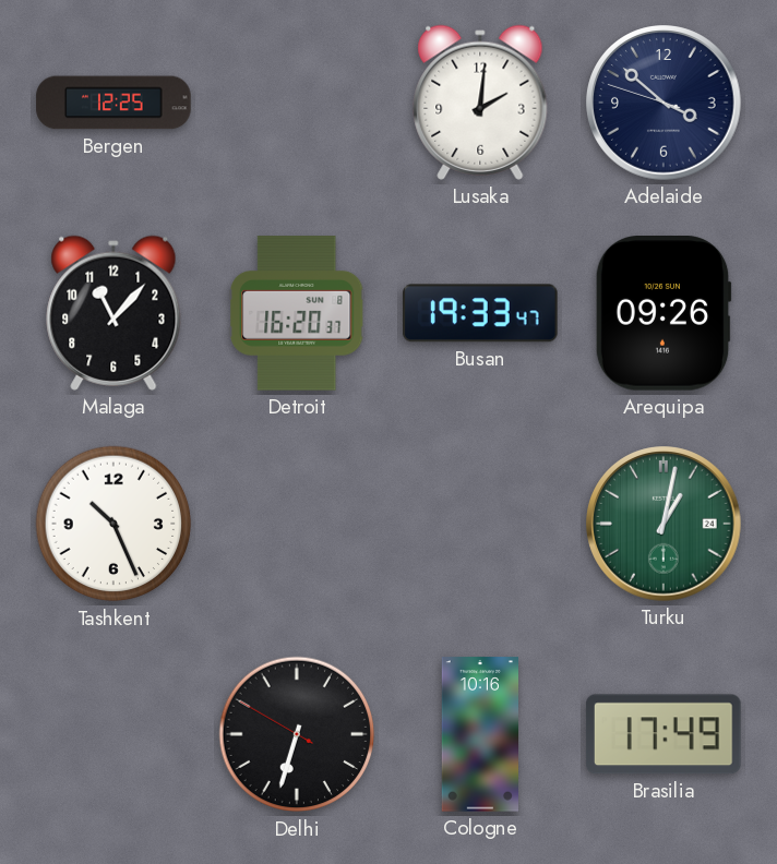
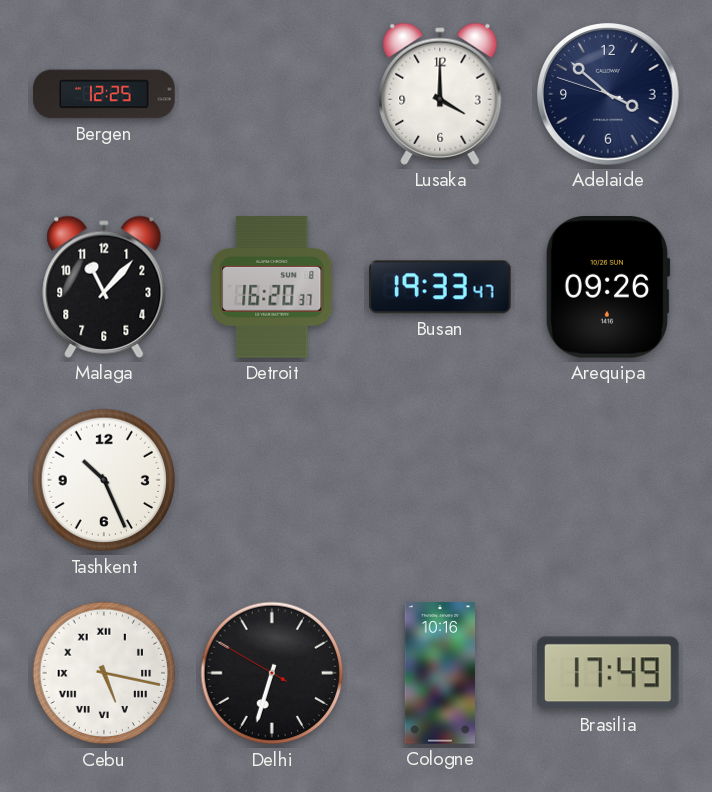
Lusaka: 2:01 -> 4:00 (440, 94)
Turku: 1:02 -> none (664, 524)
Cebu: none -> 5:17 (104, 673)
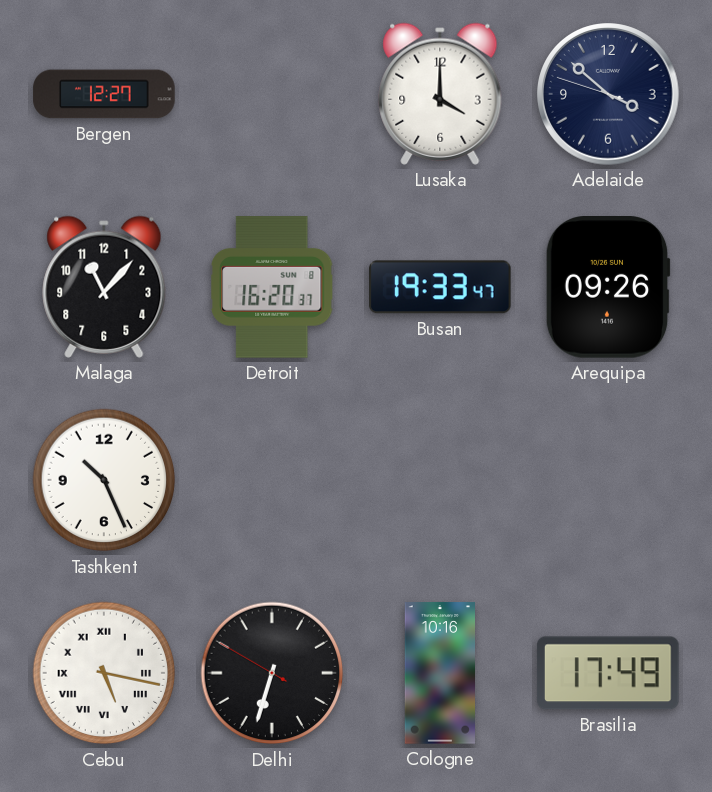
Bergen: 12:25 -> 12:27 (104, 94)
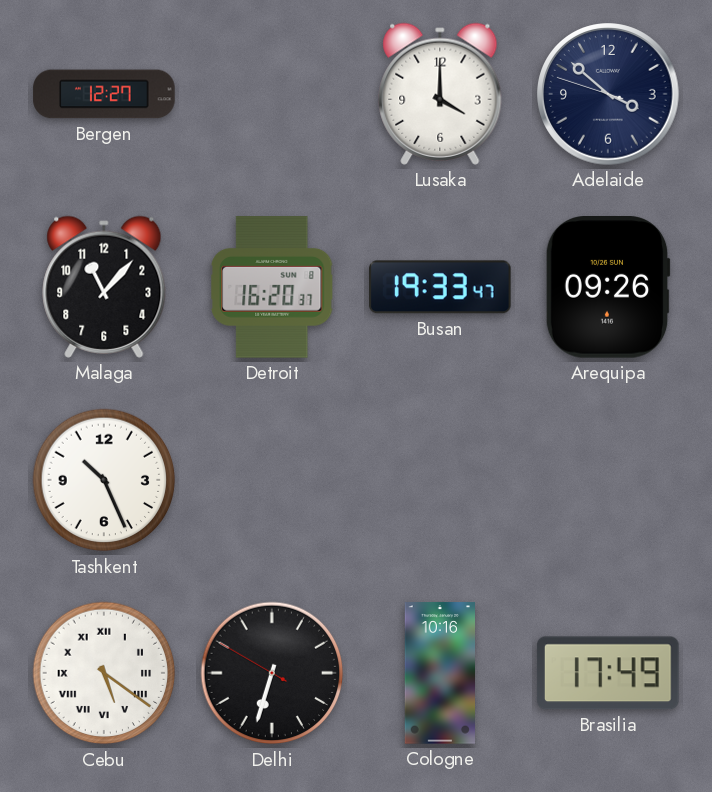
Cebu: 5:17 -> 5:21 (104, 673)
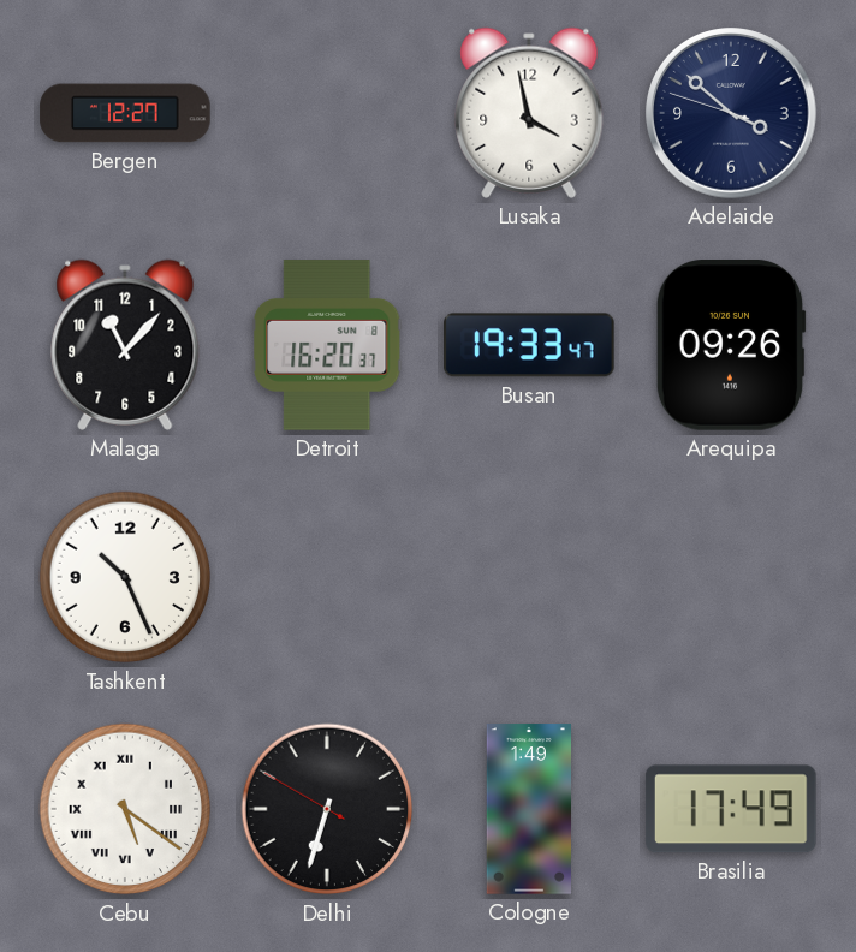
Lusaka: 4:00 -> 3:58 (529, 113)
Cologne: 10:16 -> 1:49 (528, 809)
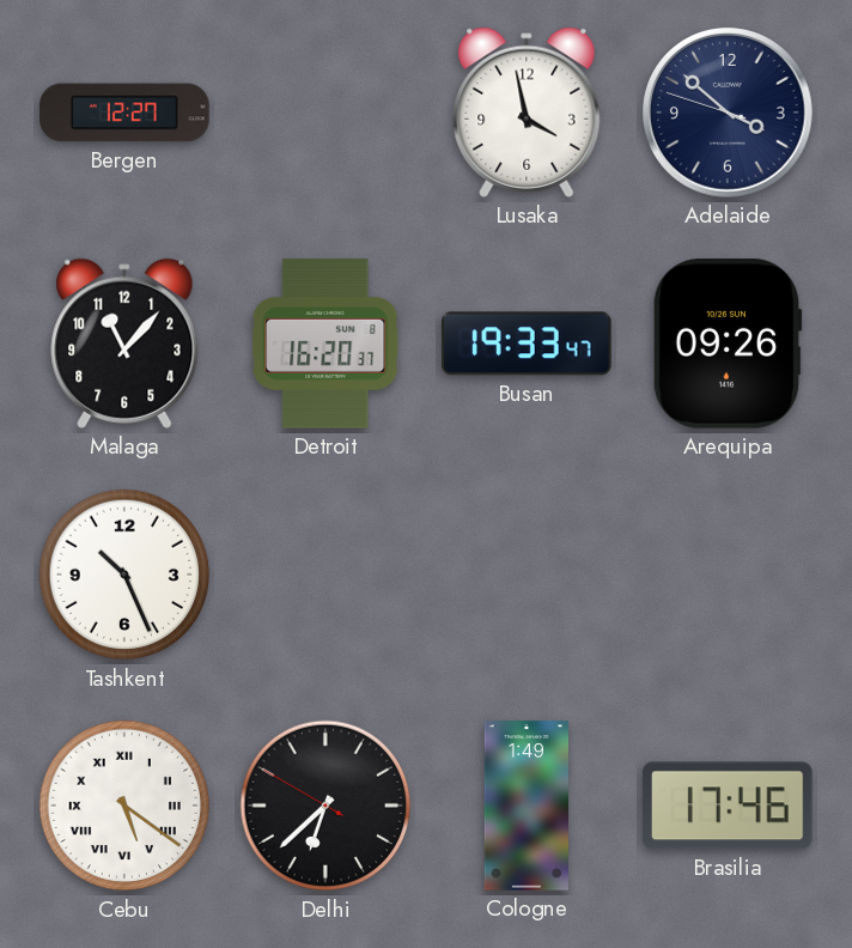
Delhi: 6:32 -> 6:37 (325, 806)
Brasilia: 17:49 -> 17:46 (728, 806)
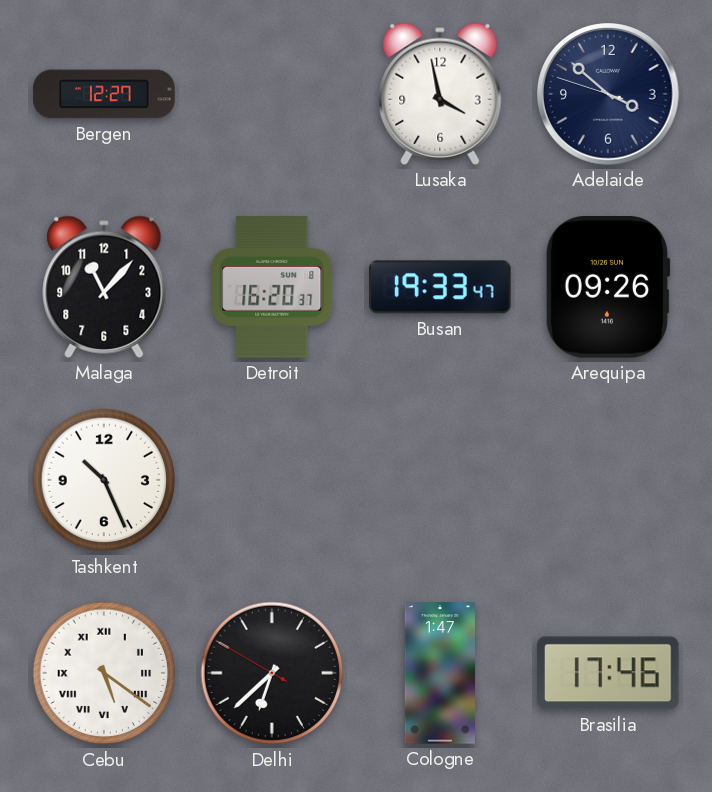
Cologne: 1:49 -> 1:47 (439, 673)
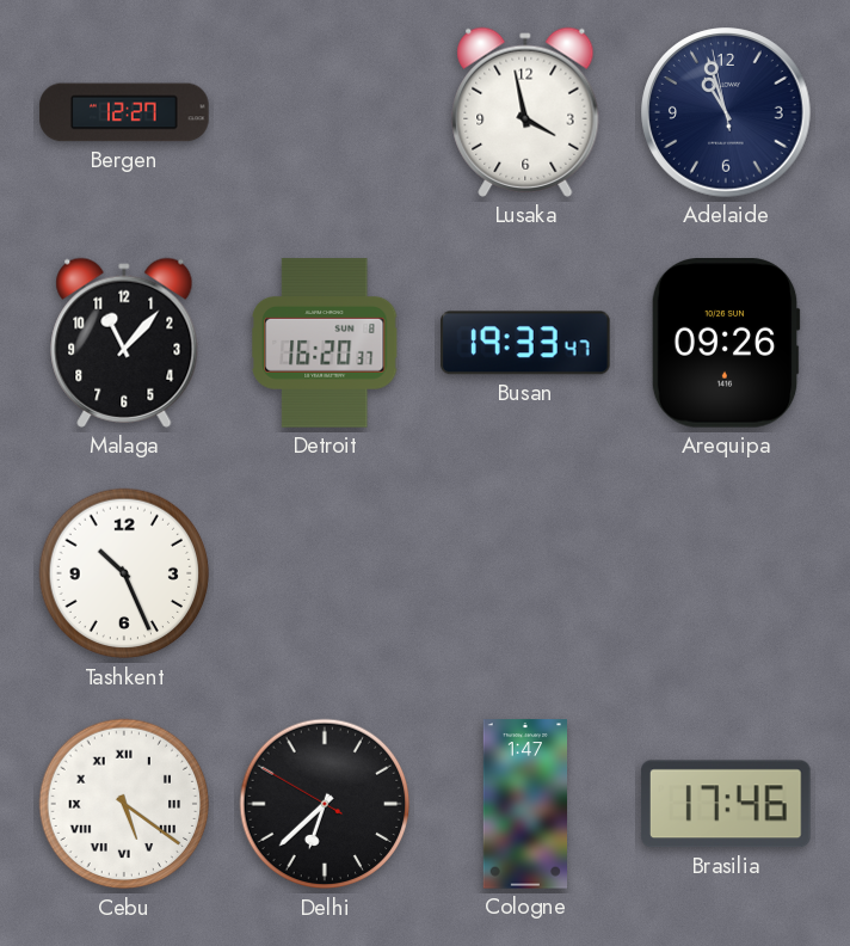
Adelaide: 3:51 -> 10:56 (726, 112)
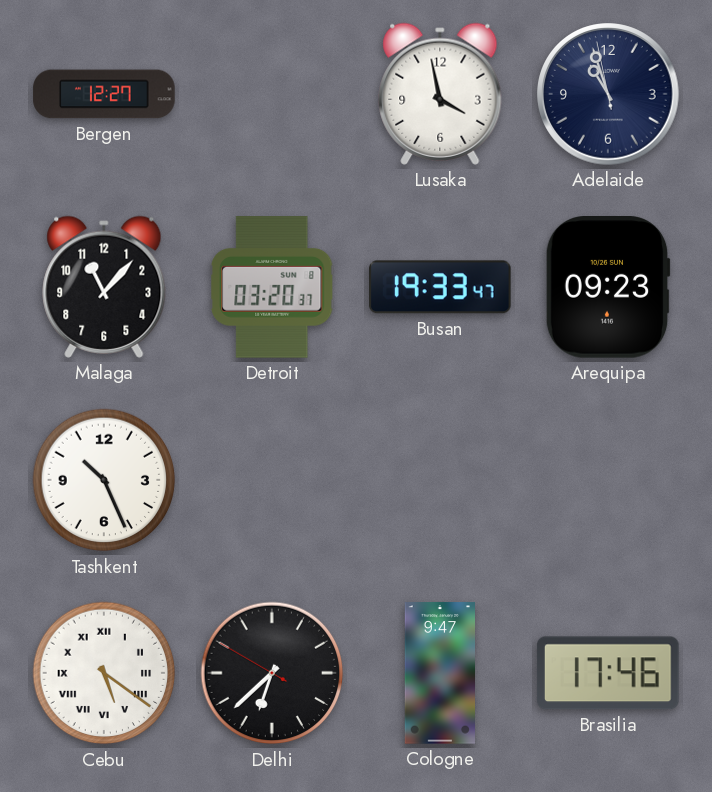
Detroit: 16:20 -> 03:20 (273, 287)
Arequipa: 09:26 -> 09:23 (608, 288)
Cologne: 1:47 -> 9:47 (439, 673)
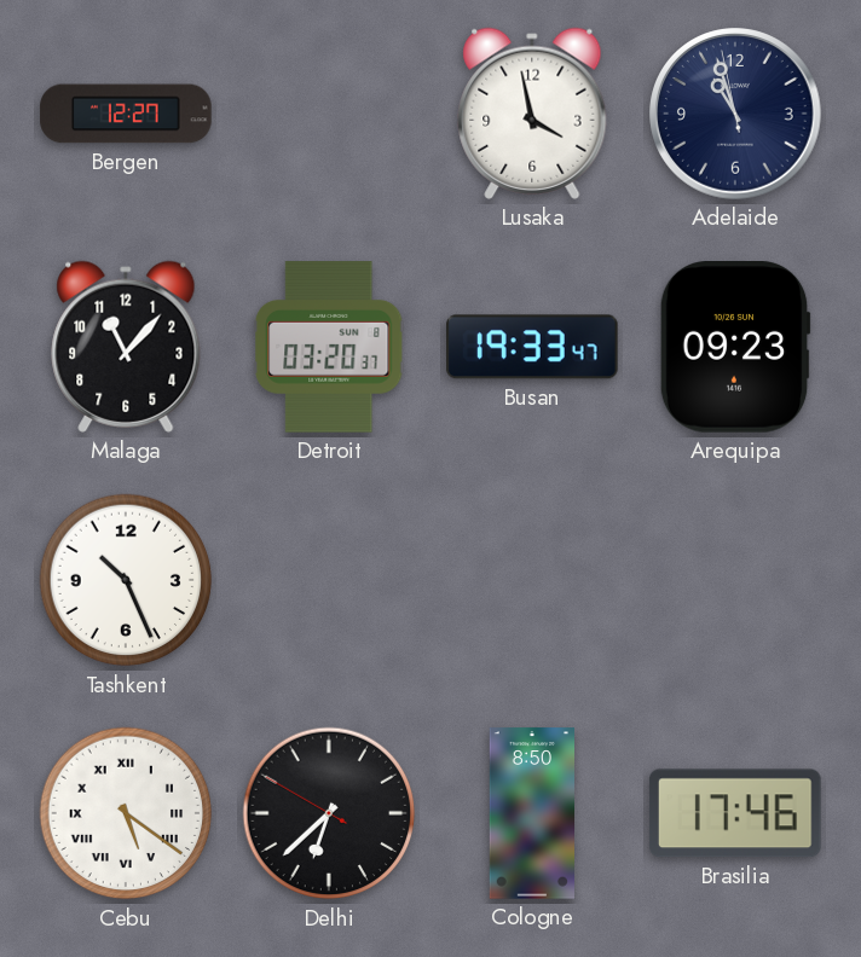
Cologne: 9:47 -> 8:50 (531, 813)
